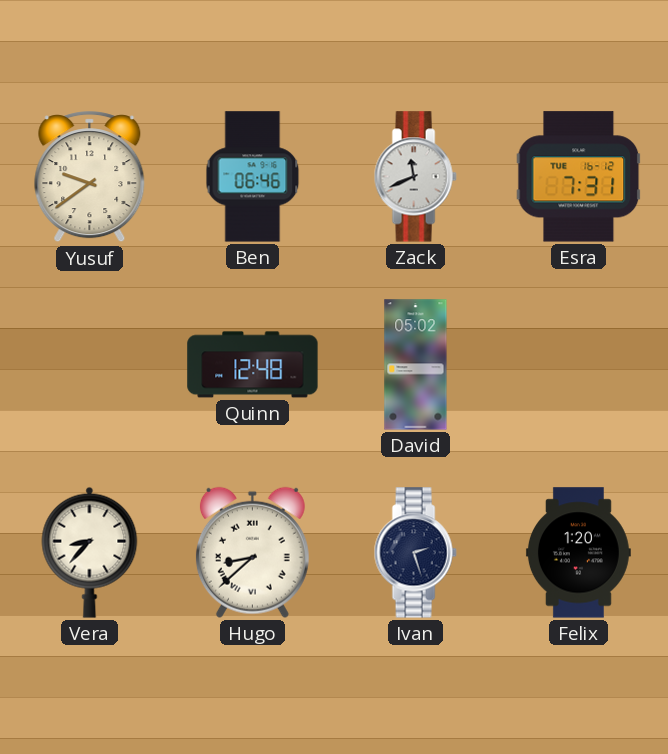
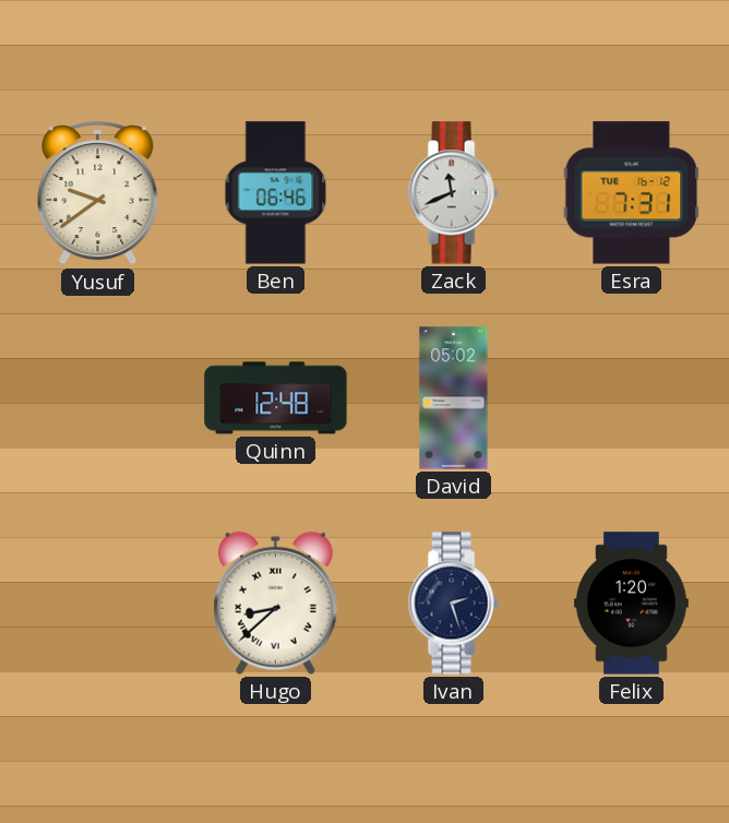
Vera: 8:37 -> none (90, 552)
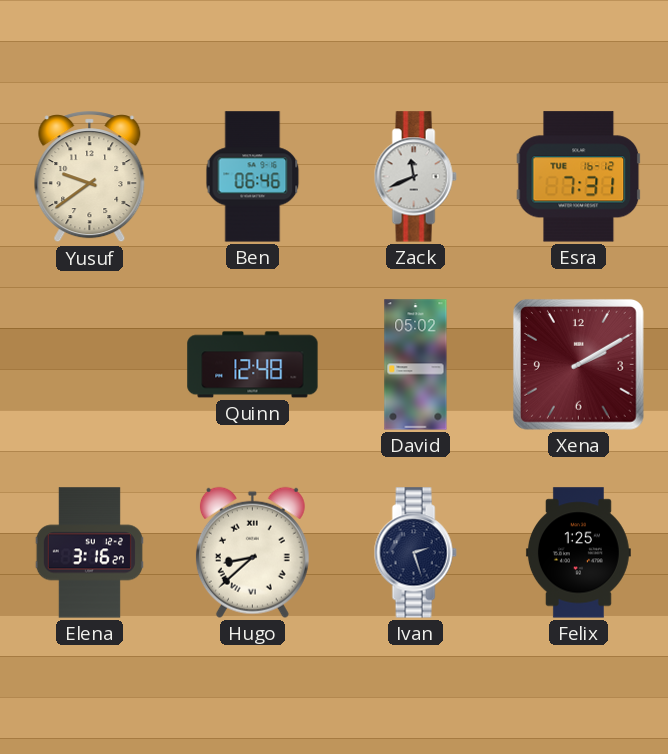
Xena: none -> 2:10 (578, 364)
Elena: none -> 3:16 (89, 553)
Felix: 1:20 -> 1:25 (578, 553)
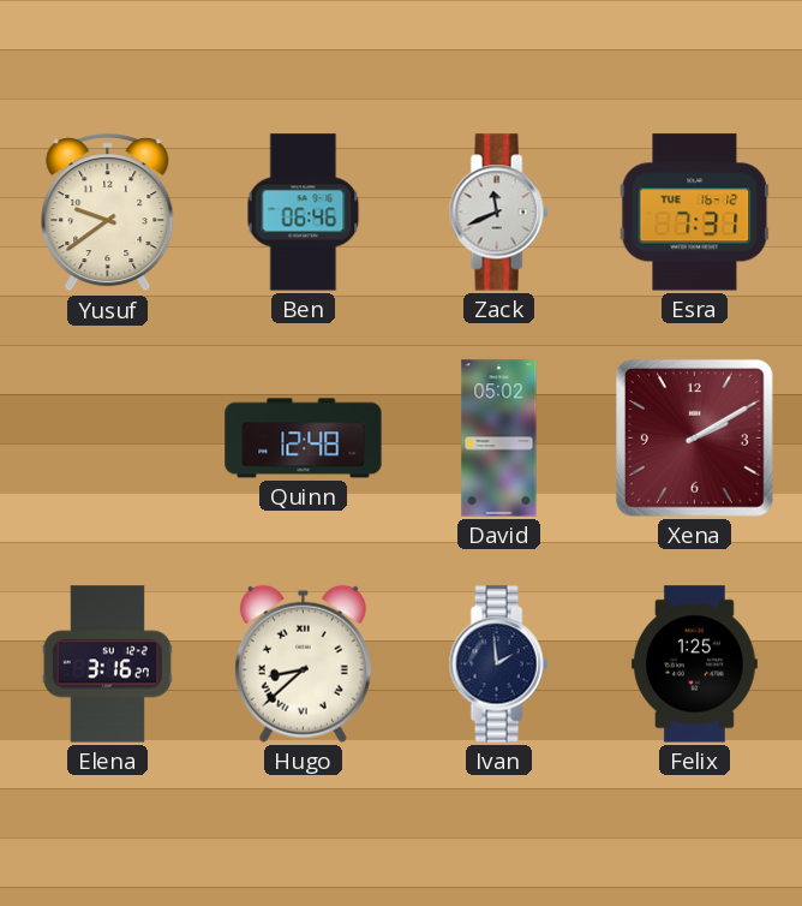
Ivan: 2:27 -> 1:59 (498, 664)
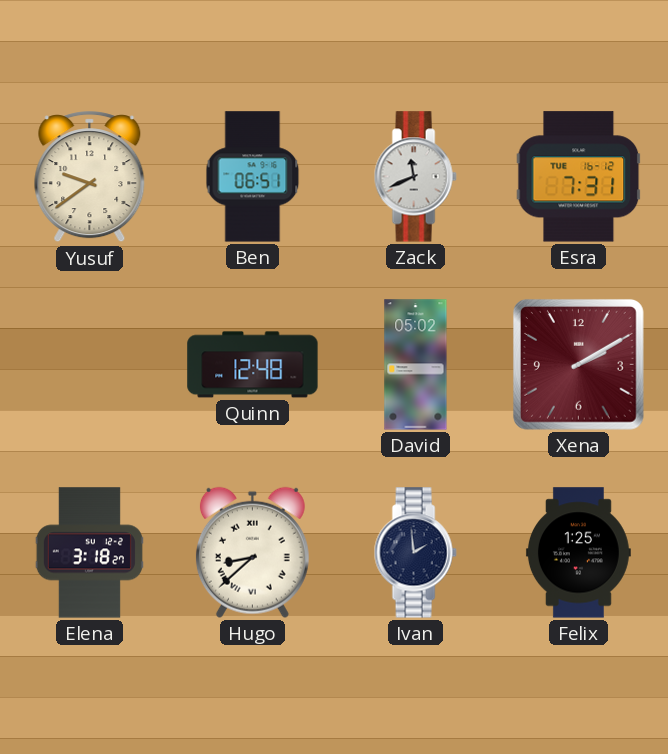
Ben: 06:46 -> 06:51 (253, 177)
Elena: 3:16 -> 3:18 (89, 553)
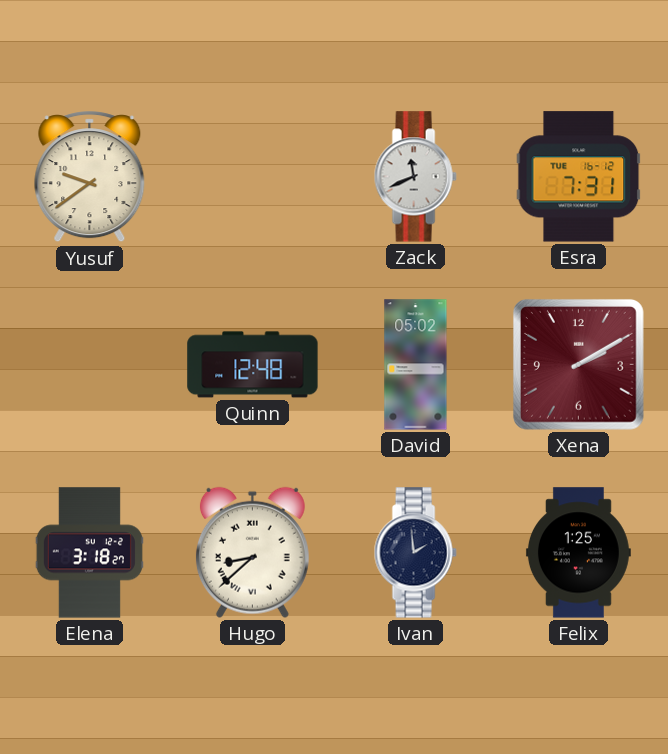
Ben: 06:51 -> none (253, 177)
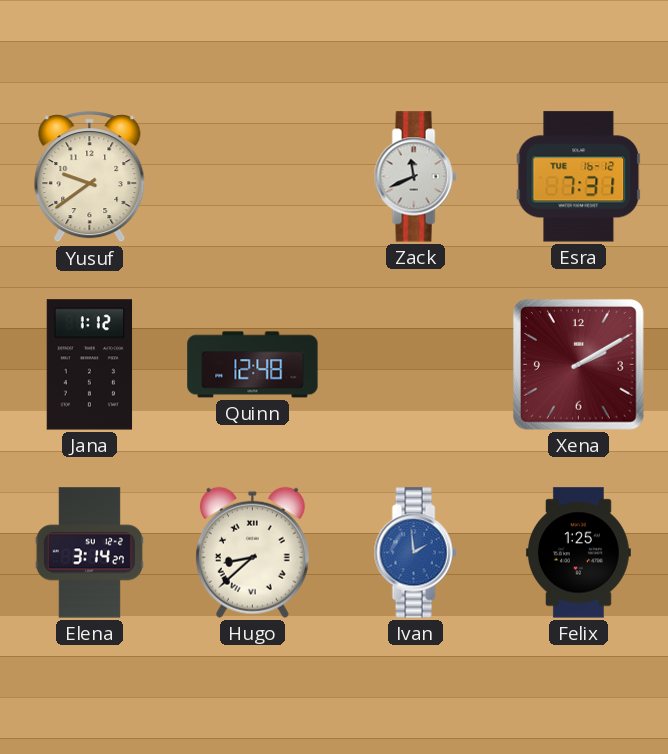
Jana: none -> 1:12 (90, 365)
David: 05:02 -> none (416, 365)
Elena: 3:18 -> 3:14 (89, 553)
Ivan dial: navy -> blue (415, 553)
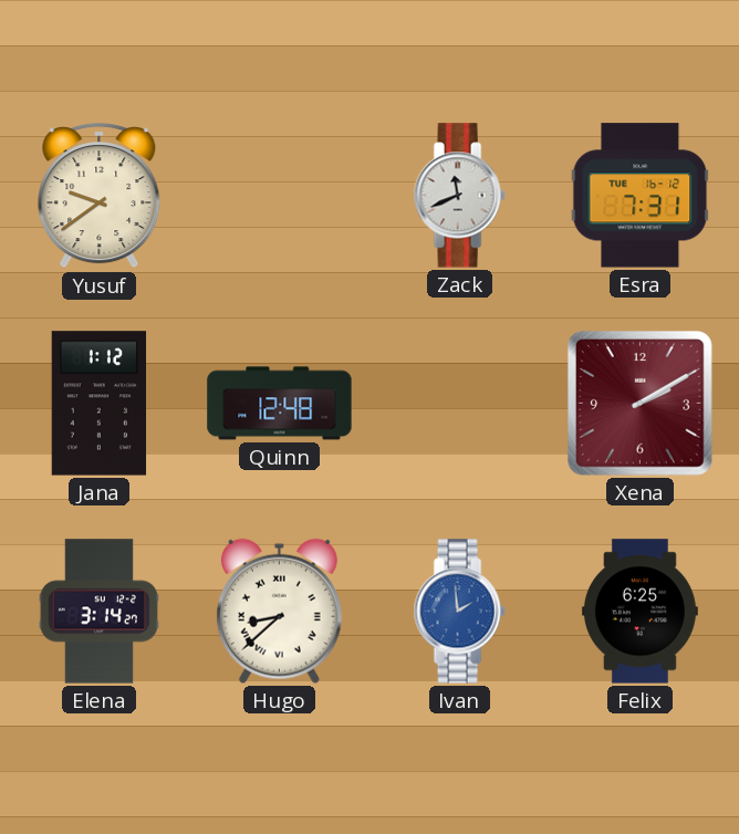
Felix: 1:25 -> 6:25 (639, 612)
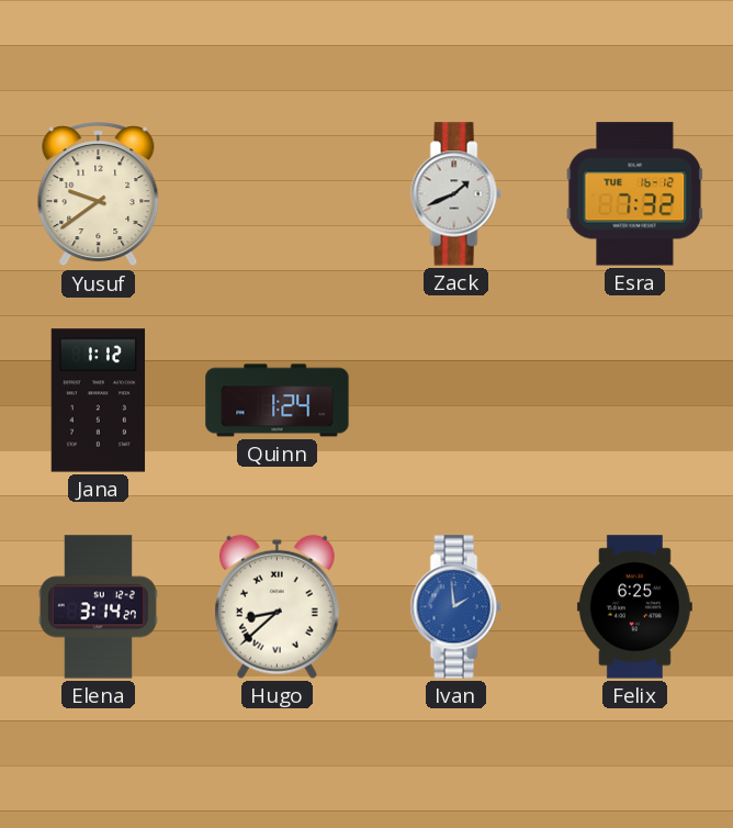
Zack: 11:41 -> 1:41 (455, 194)
Esra: 7:31 -> 7:32 (635, 194)
Quinn: 12:48 -> 1:24 (278, 401)
Xena: 2:10 -> none (639, 403)
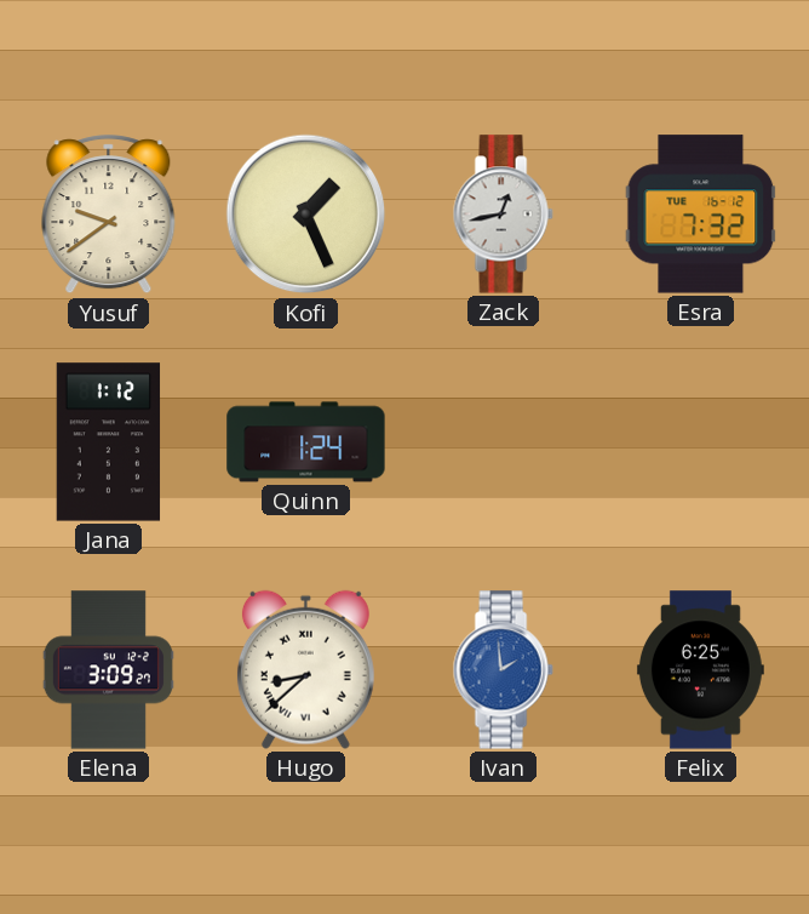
Kofi: none -> 1:26 (306, 215)
Zack: 1:41 -> 12:43 (503, 215)
Elena: 3:14 -> 3:09 (108, 670)
